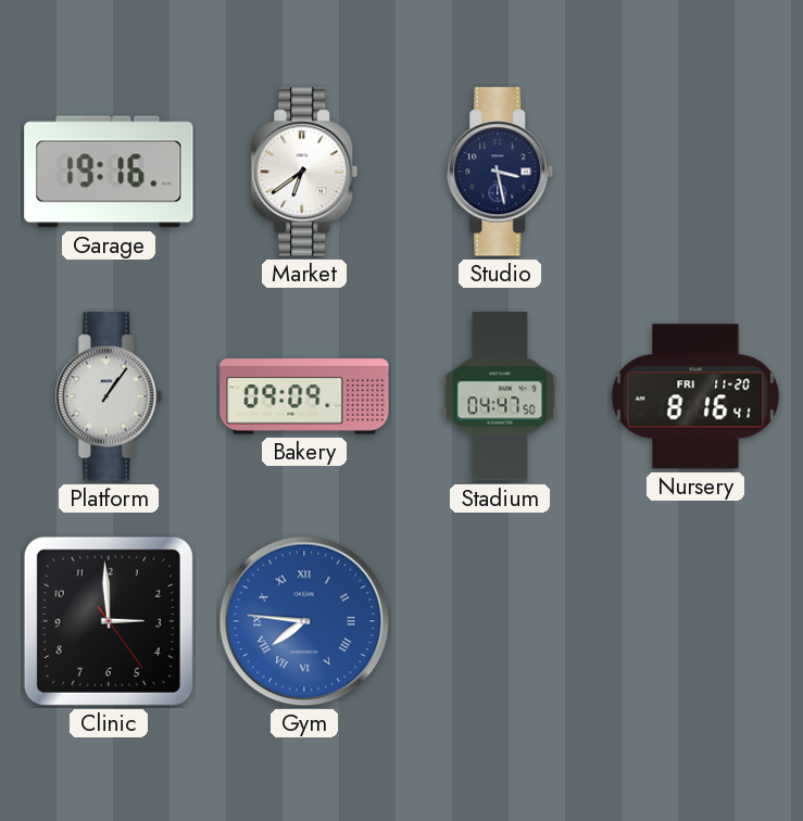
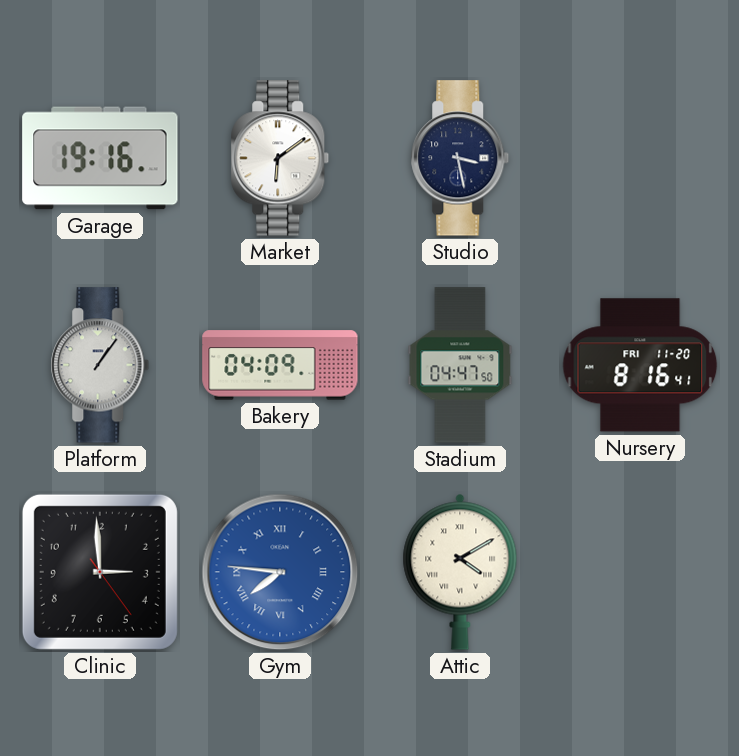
Market: 6:39 -> 6:09 (280, 158)
Bakery: 09:09 -> 04:09 (280, 365)
Attic: none -> 4:10 (460, 572)
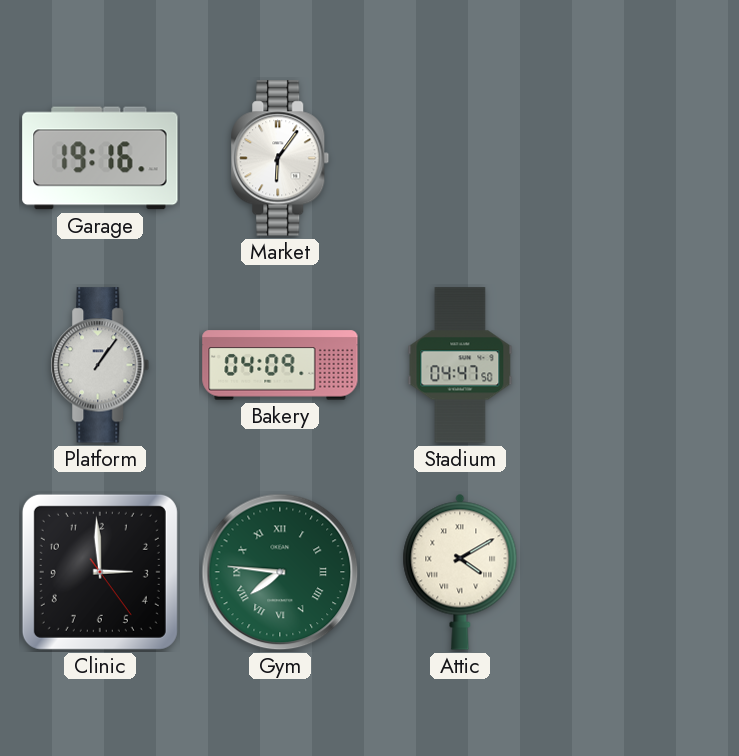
Market: 6:09 -> 6:06 (280, 158)
Studio: 3:28 -> none (460, 158)
Nursery: 8:16 -> none (640, 365)
Gym dial: blue -> green (280, 572)
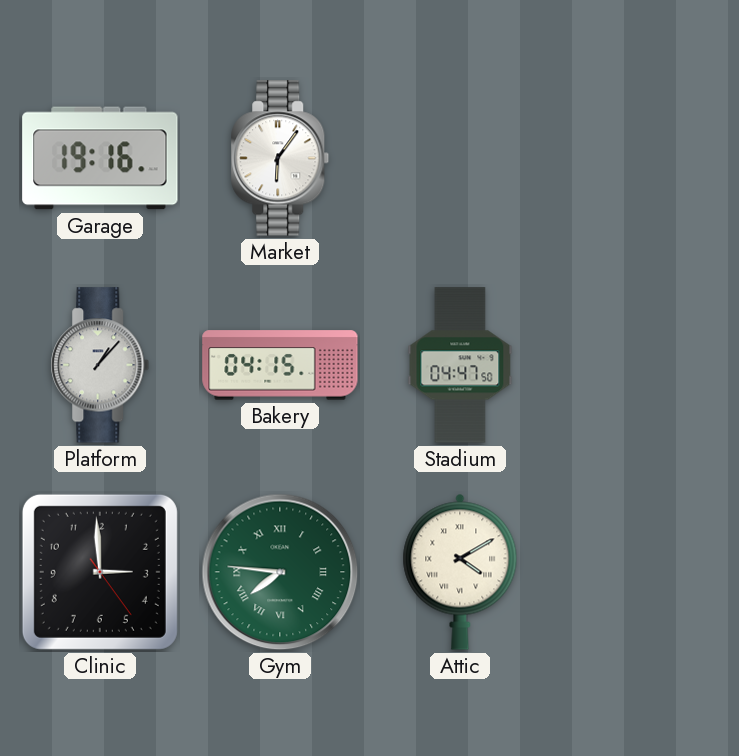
Platform: 1:06 -> 1:07 (100, 365)
Bakery: 04:09 -> 04:15 (280, 365)
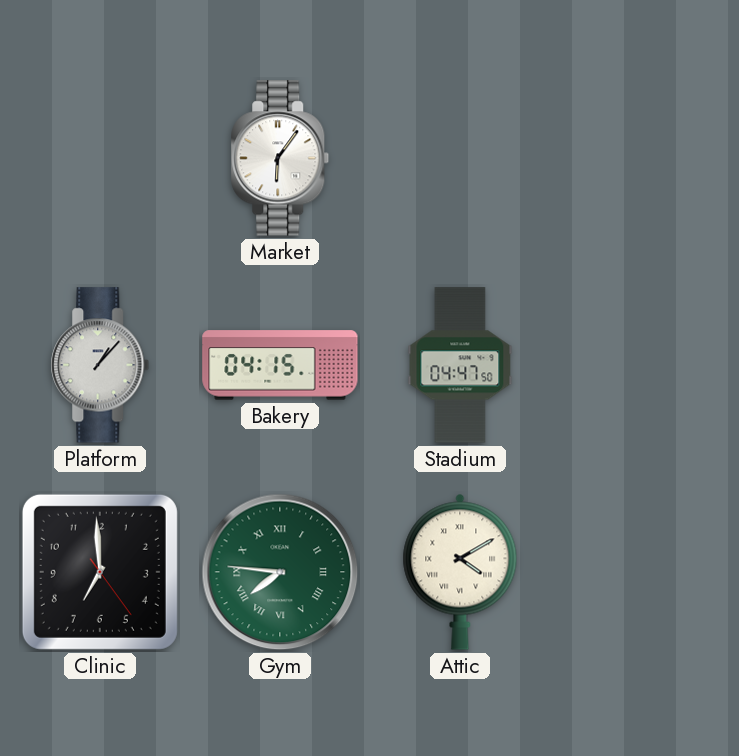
Garage: 19:16 -> none (100, 158)
Clinic: 2:59 -> 6:59 (100, 572)
